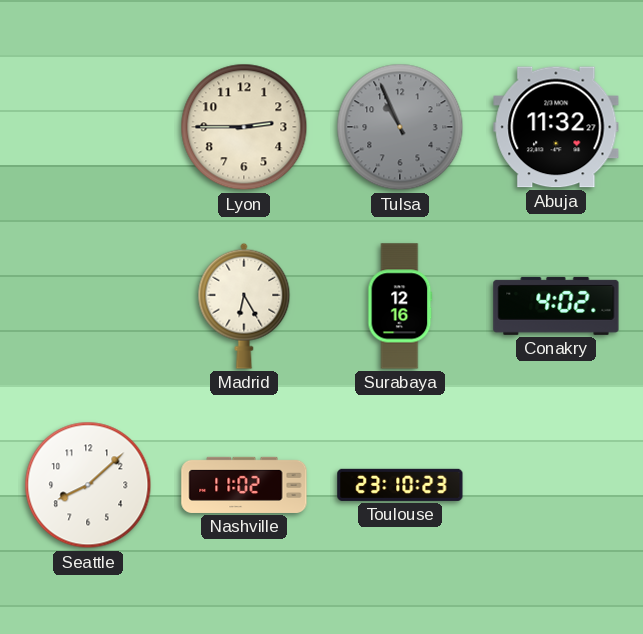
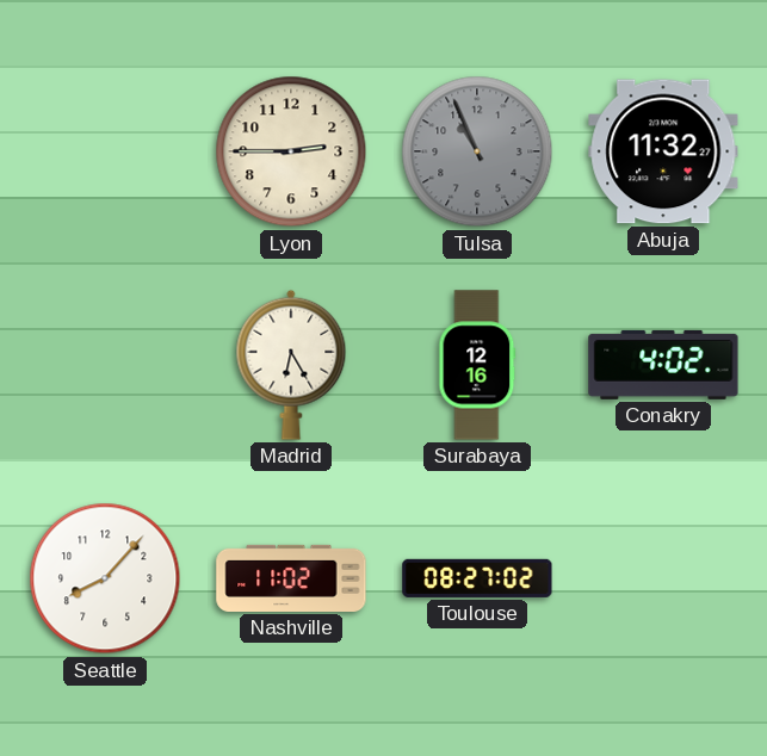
Seattle: 8:08 -> 8:07 (105, 578)
Toulouse: 23:10 -> 08:27 (477, 578)
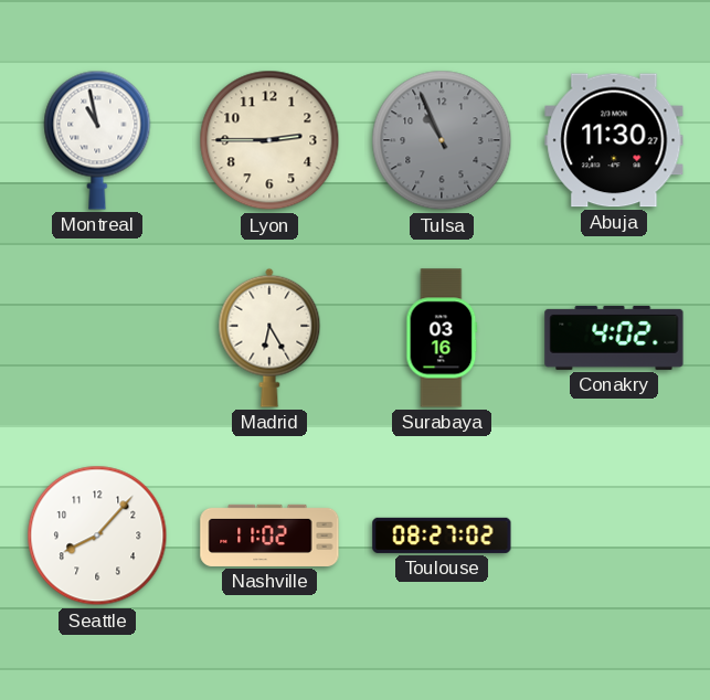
Montreal: none -> 10:58 (97, 140)
Abuja: 11:32 -> 11:30 (614, 140)
Surabaya: 12:16 -> 03:16 (442, 338)
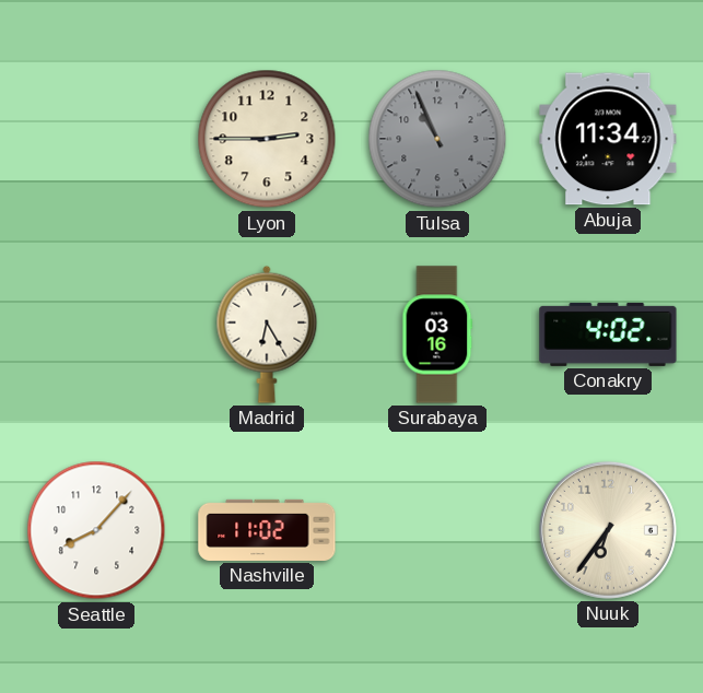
Montreal: 10:58 -> none (97, 140)
Abuja: 11:30 -> 11:34 (608, 139)
Toulouse: 08:27 -> none (442, 535)
Nuuk: none -> 6:36 (608, 530)
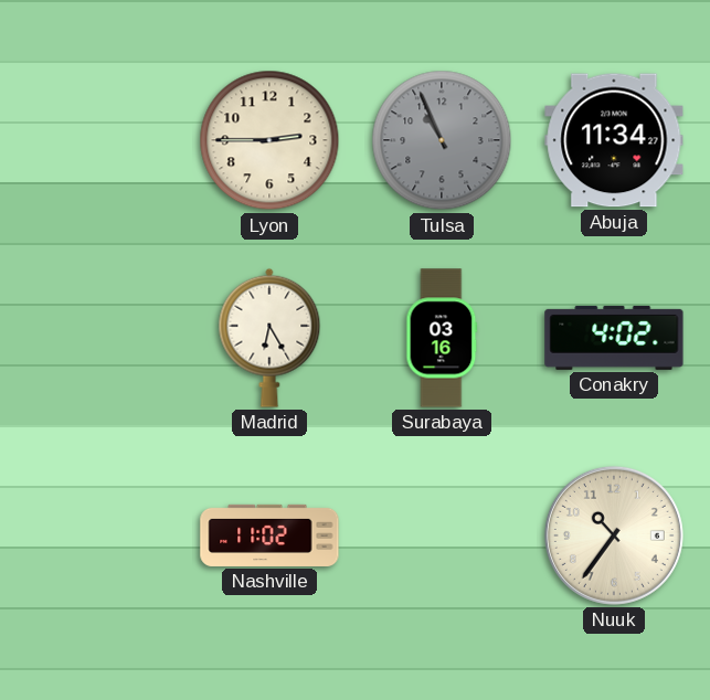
Seattle: 8:07 -> none (96, 530)
Nuuk: 6:36 -> 10:36 (614, 535)
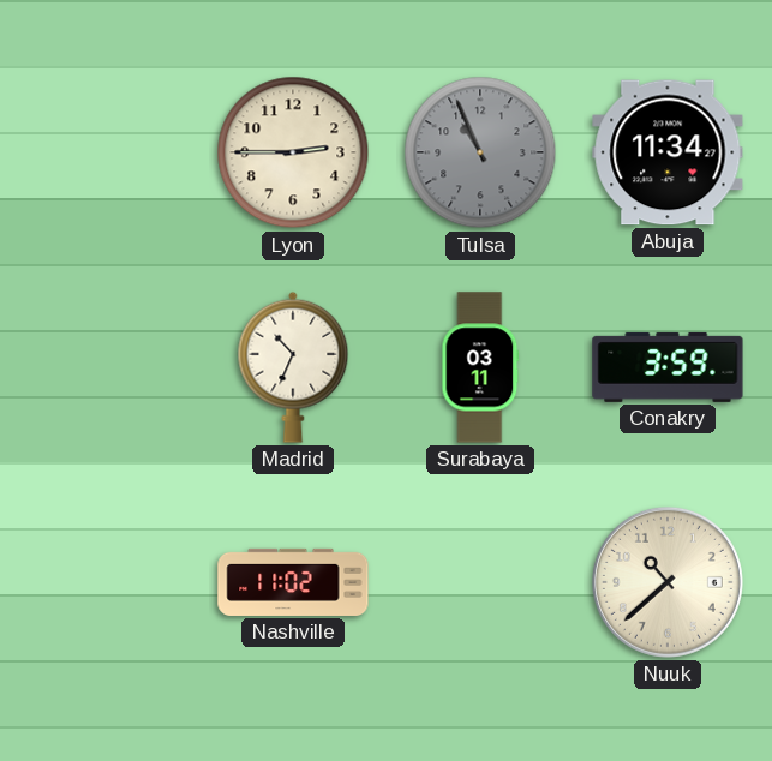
Madrid: 6:25 -> 10:34 (293, 367)
Surabaya: 03:16 -> 03:11 (480, 367)
Conakry: 4:02 -> 3:59 (668, 367)
Nuuk: 10:36 -> 10:38 (668, 582)
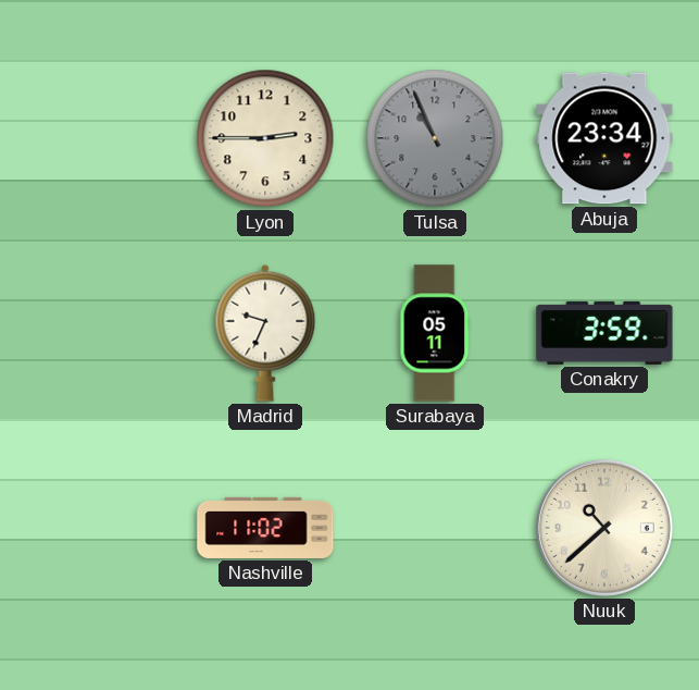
Abuja: 11:34 -> 23:34 (604, 138)
Madrid: 10:34 -> 9:34 (265, 333)
Surabaya: 03:11 -> 05:11 (435, 333)
